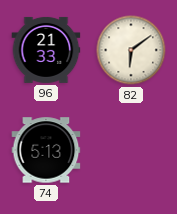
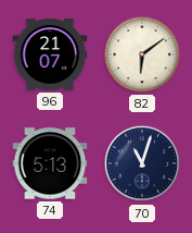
96: 21:33 -> 21:07 (50, 54)
70: none -> 11:03 (142, 163)
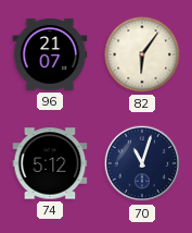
82: 6:09 -> 6:06 (142, 54)
74: 5:13 -> 5:12 (50, 163)
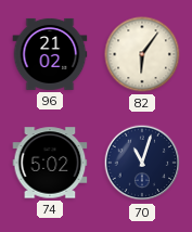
96: 21:07 -> 21:02 (50, 54)
74: 5:12 -> 5:02 (50, 163)
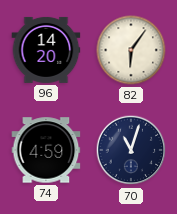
96: 21:02 -> 14:20 (46, 50)
74: 5:02 -> 4:59 (46, 150)
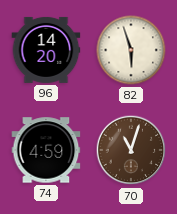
82: 6:06 -> 5:57 (131, 50)
70 dial: navy -> brown (131, 150)
